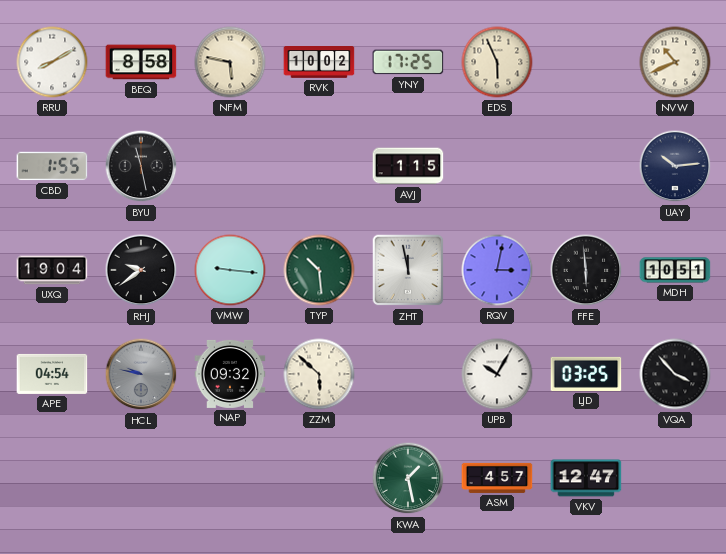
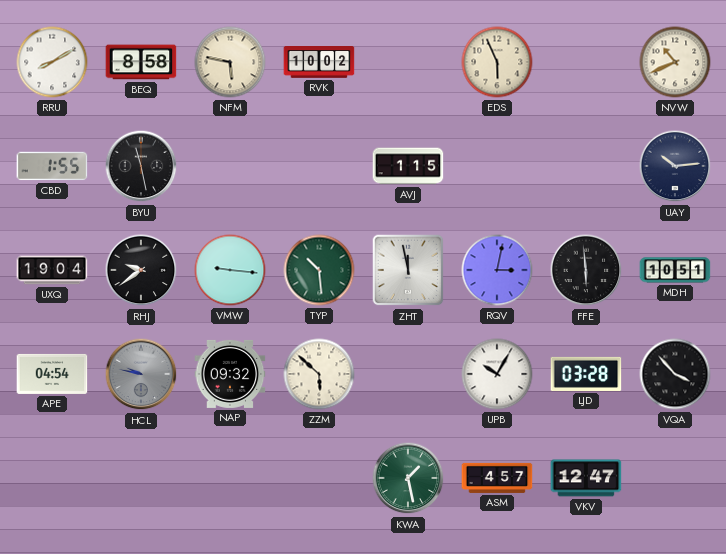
YNY: 17:25 -> none (408, 62)
LJD: 03:25 -> 03:28 (586, 374)
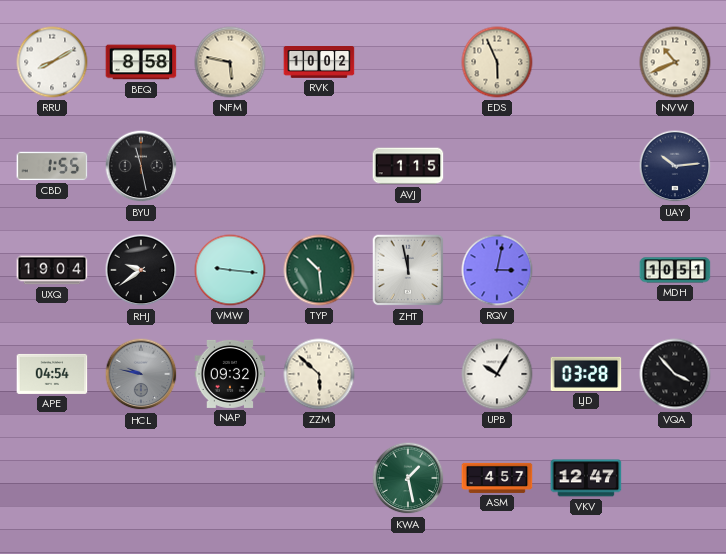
FFE: 5:59 -> none (586, 270)
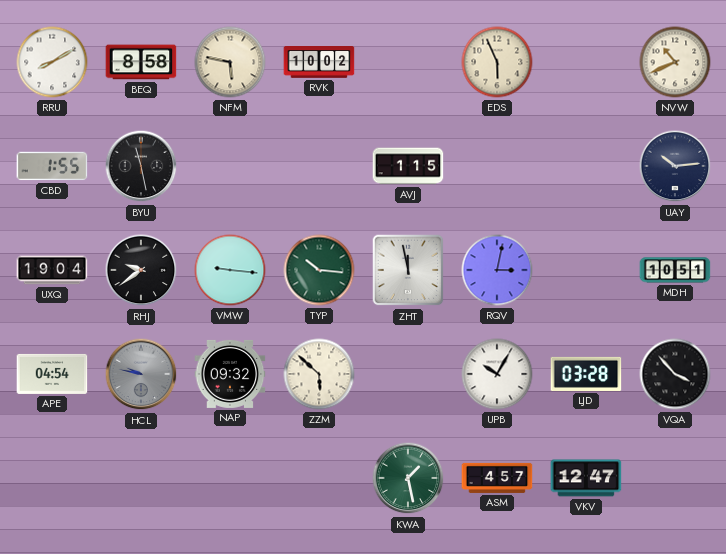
TYP: 10:29 -> 10:16 (319, 270)
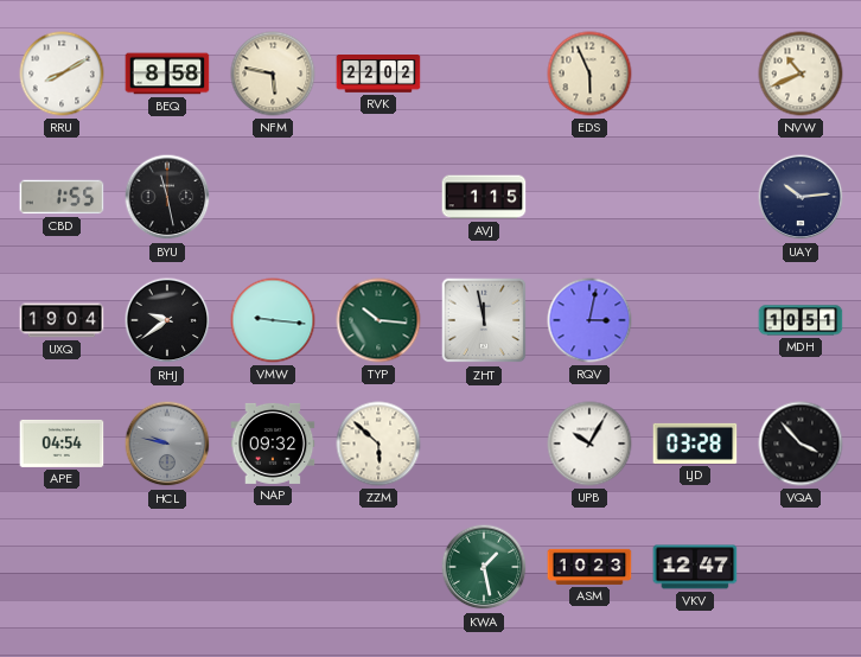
RVK: 10:02 -> 22:02 (378, 75)
ASM: 4:57 -> 10:23 (589, 567)
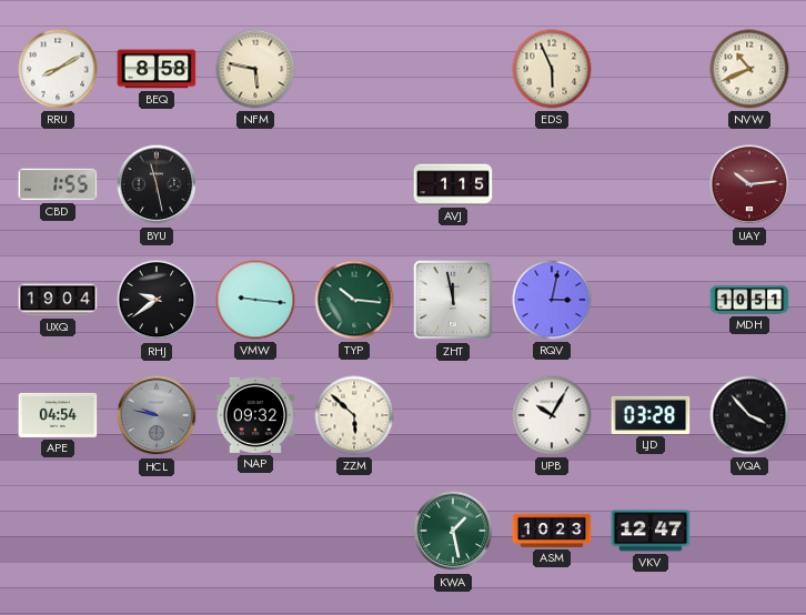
RVK: 22:02 -> none (378, 75)
UAY dial: navy -> burgundy (749, 184)
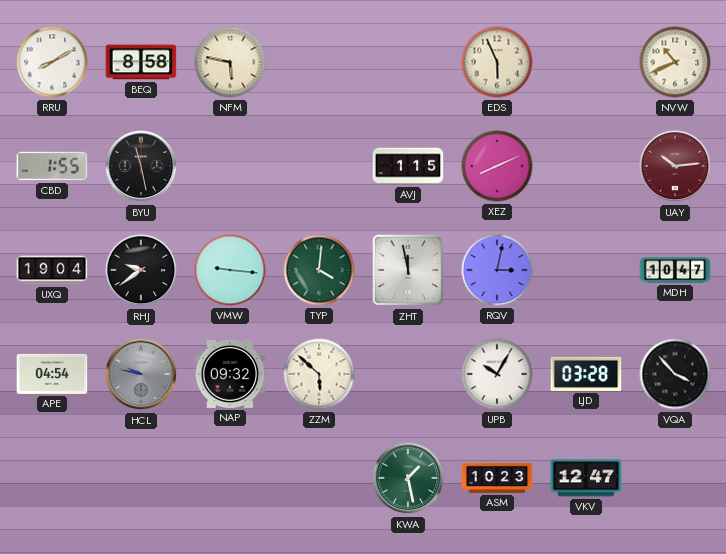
XEZ: none -> 8:11 (497, 166)
TYP: 10:16 -> 4:01 (319, 270)
MDH: 10:51 -> 10:47 (675, 270)
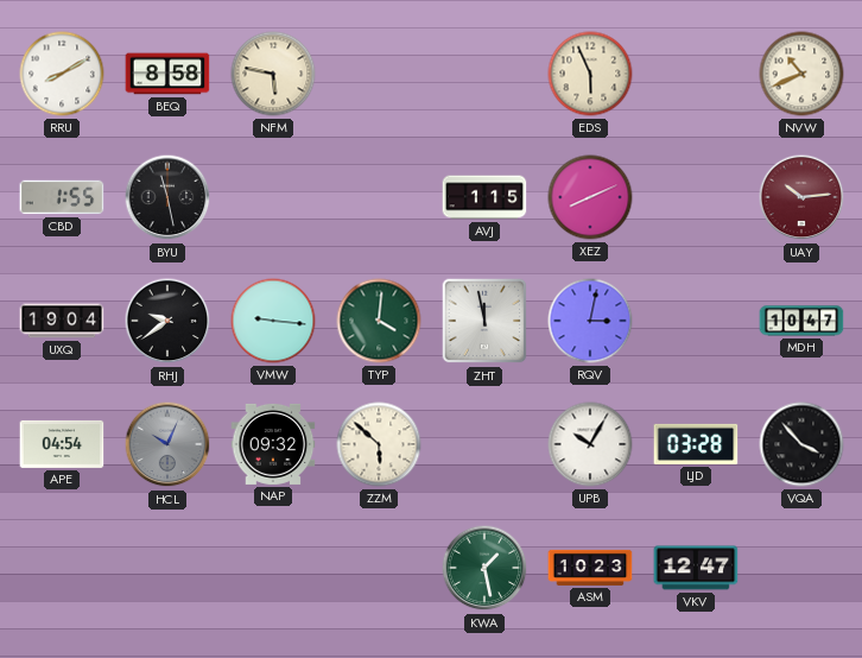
HCL: 9:47 -> 10:04 (167, 444)
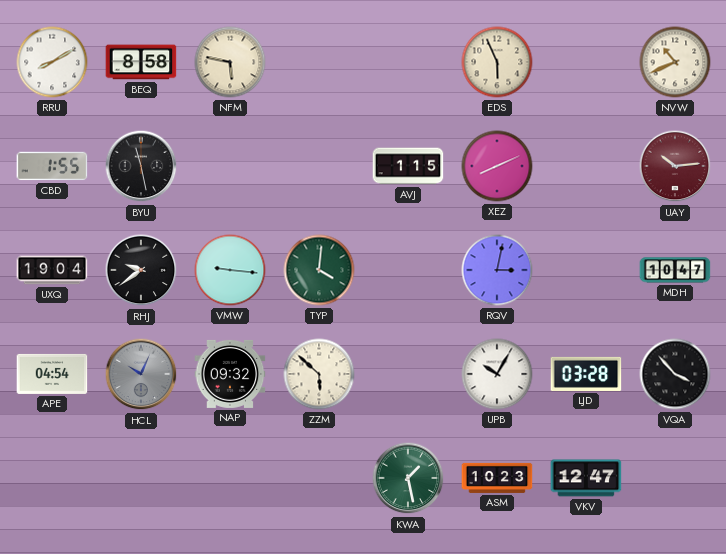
ZHT: 11:58 -> none (484, 321)
